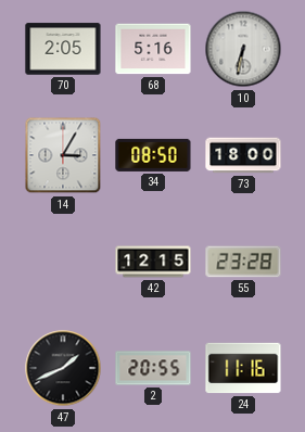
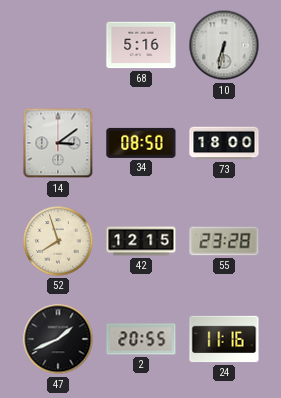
70: 2:05 -> none (63, 49)
14: 3:05 -> 3:09 (58, 143)
52: none -> 7:57 (58, 241)
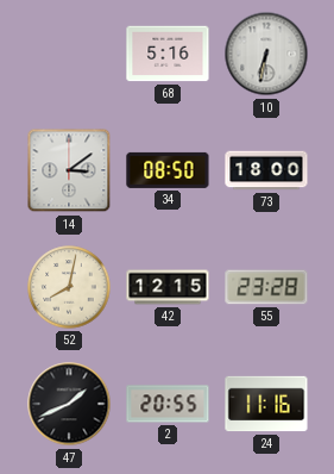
52: 7:57 -> 8:02 (69, 287)
